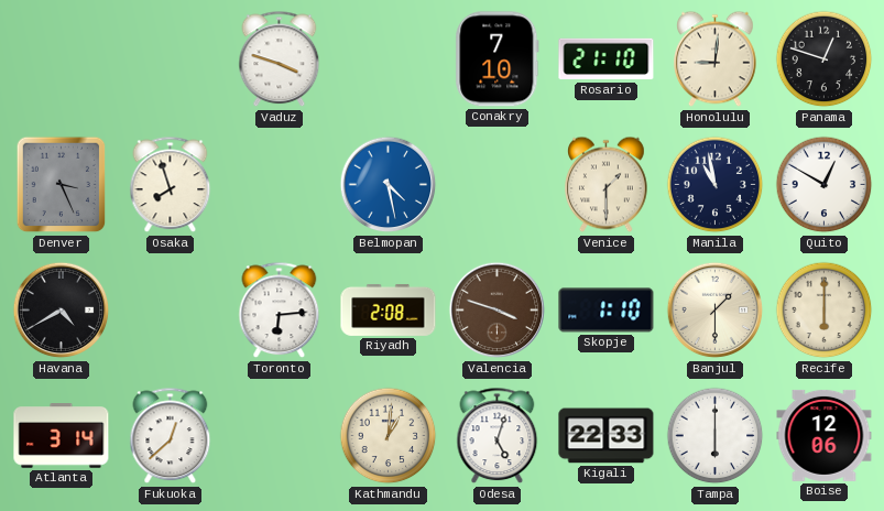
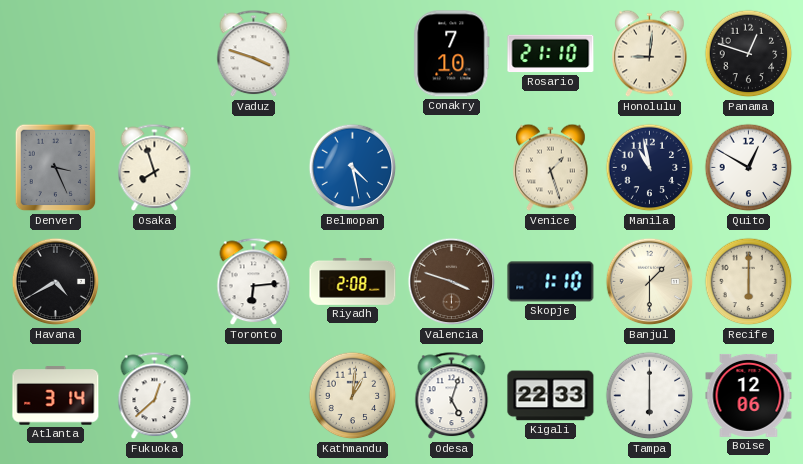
Venice: 1:30 -> 1:27 (551, 168)
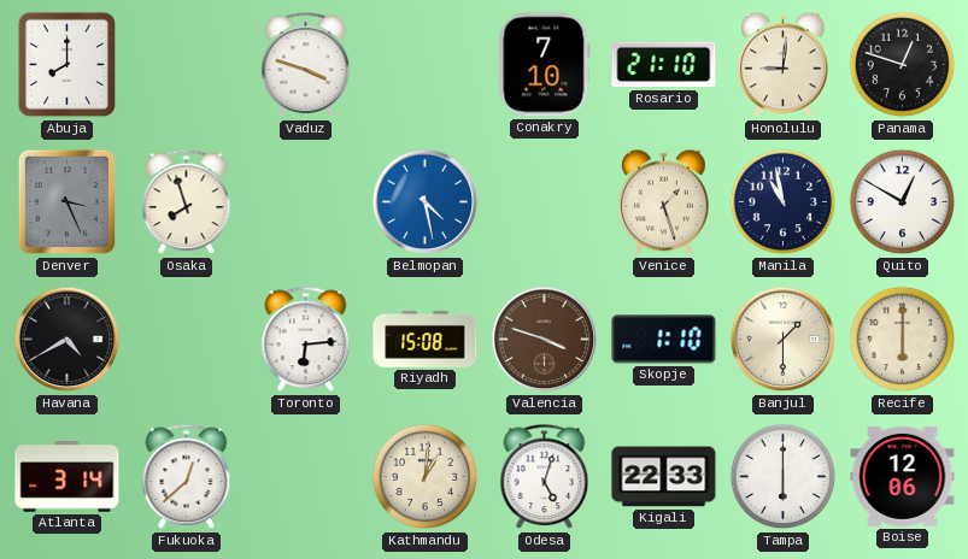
Abuja: none -> 8:00 (68, 65)
Riyadh: 2:08 -> 15:08 (426, 339)
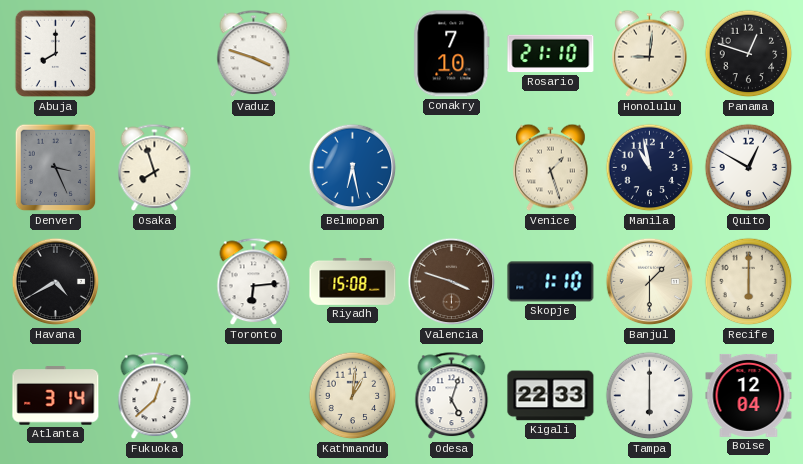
Belmopan: 4:28 -> 6:28 (353, 168)
Boise: 12:06 -> 12:04 (749, 395)
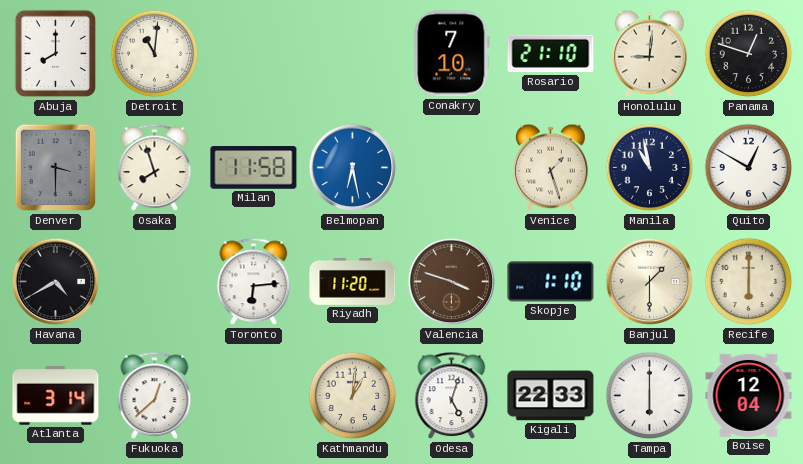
Detroit: none -> 11:01 (155, 54)
Vaduz: 3:48 -> none (254, 54)
Denver: 3:26 -> 3:30 (56, 168)
Milan: none -> 11:58 (254, 168)
Riyadh: 15:08 -> 11:20 (353, 281)
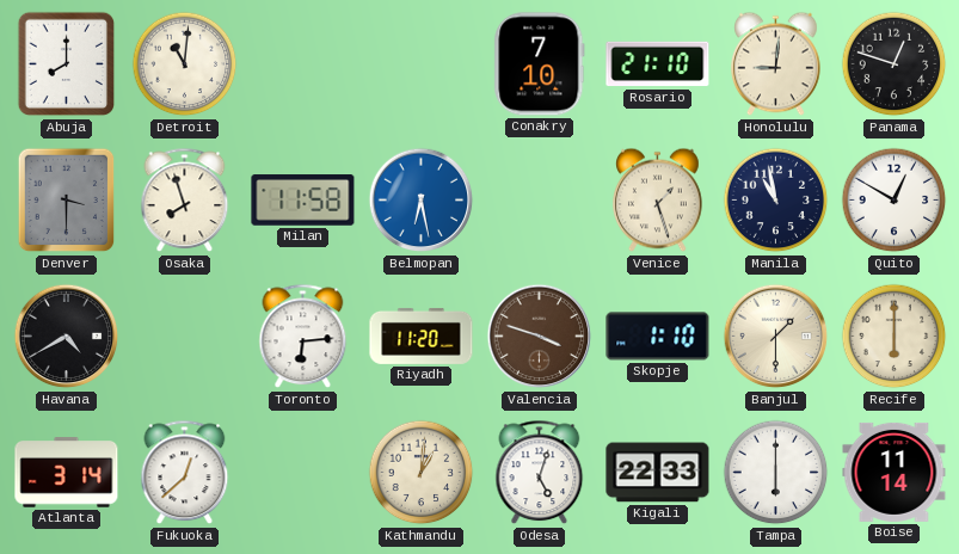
Boise: 12:04 -> 11:14 (895, 472)
